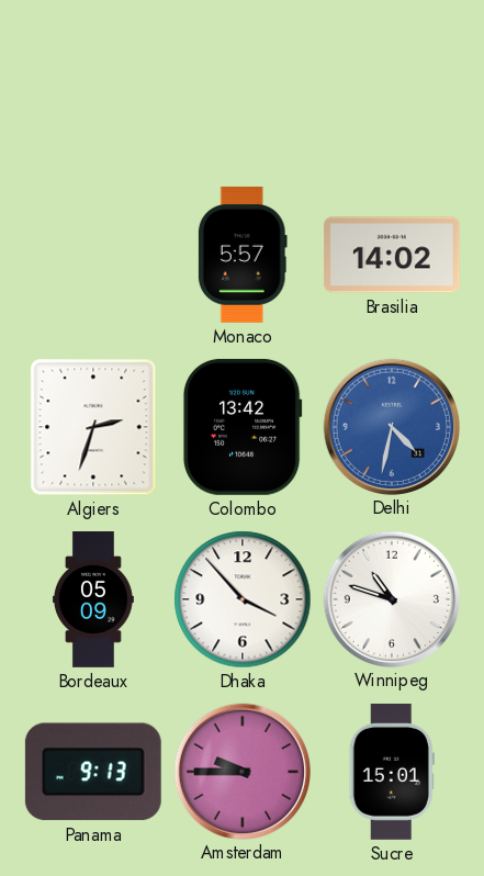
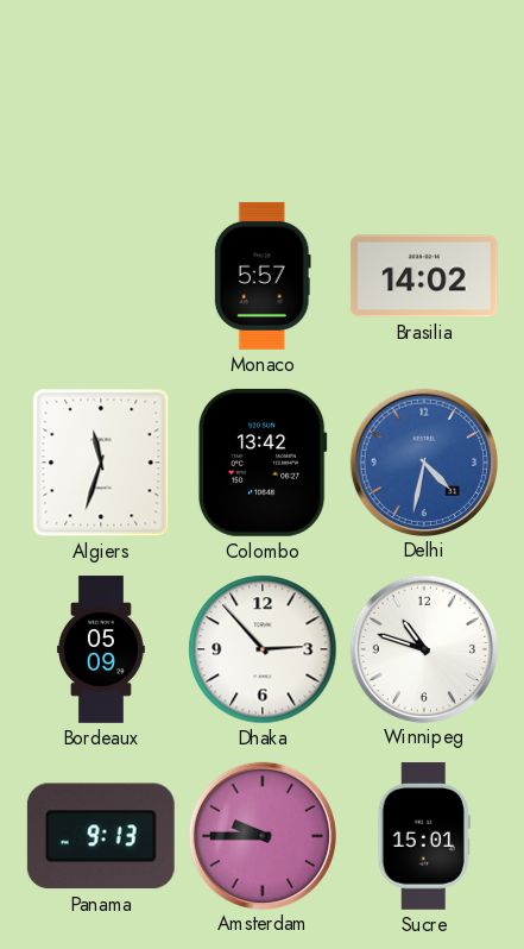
Algiers: 2:33 -> 11:33 (101, 463)
Dhaka: 3:53 -> 2:53 (263, 649)
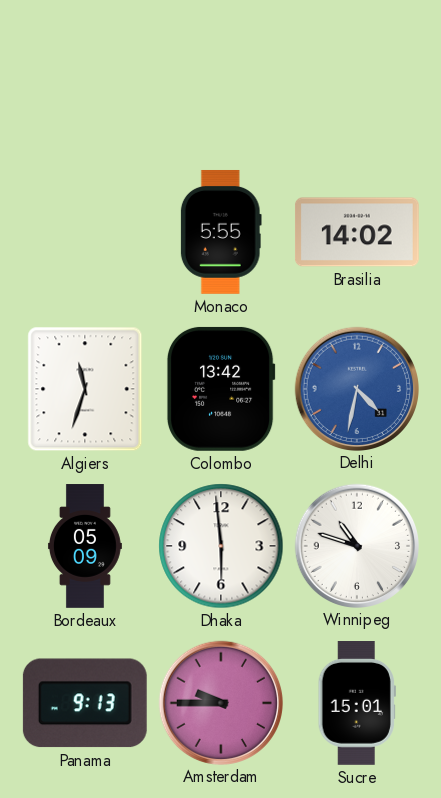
Monaco: 5:57 -> 5:55 (221, 232)
Dhaka: 2:53 -> 5:59 (221, 546)
